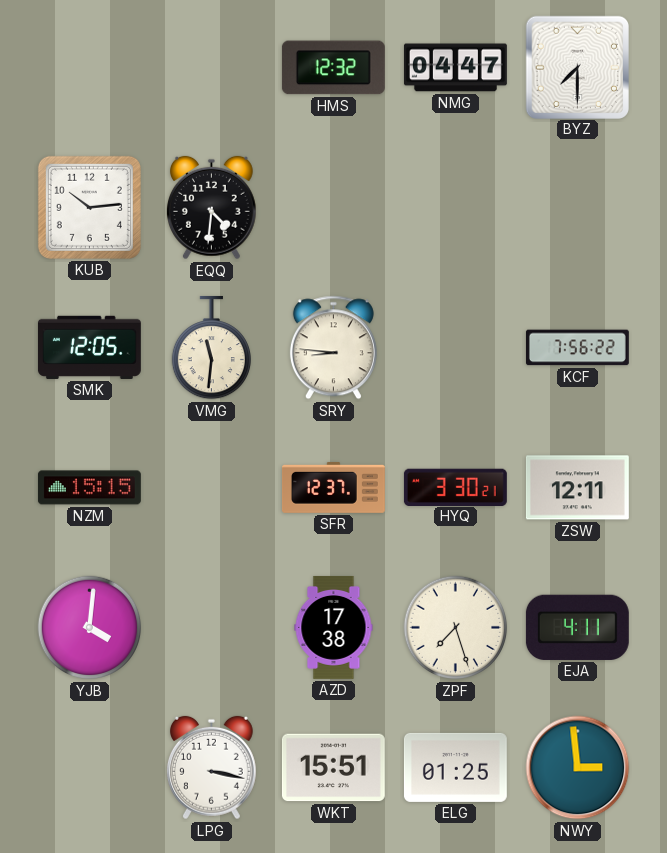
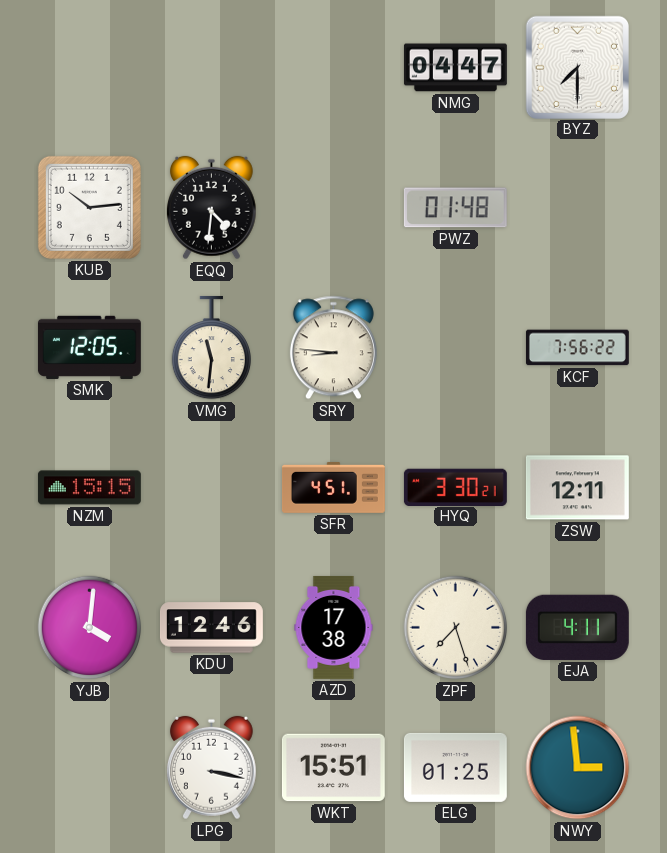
HMS: 12:32 -> none (333, 68)
PWZ: none -> 01:48 (455, 208)
SFR: 12:37 -> 4:51 (333, 487)
KDU: none -> 12:46 (211, 628)
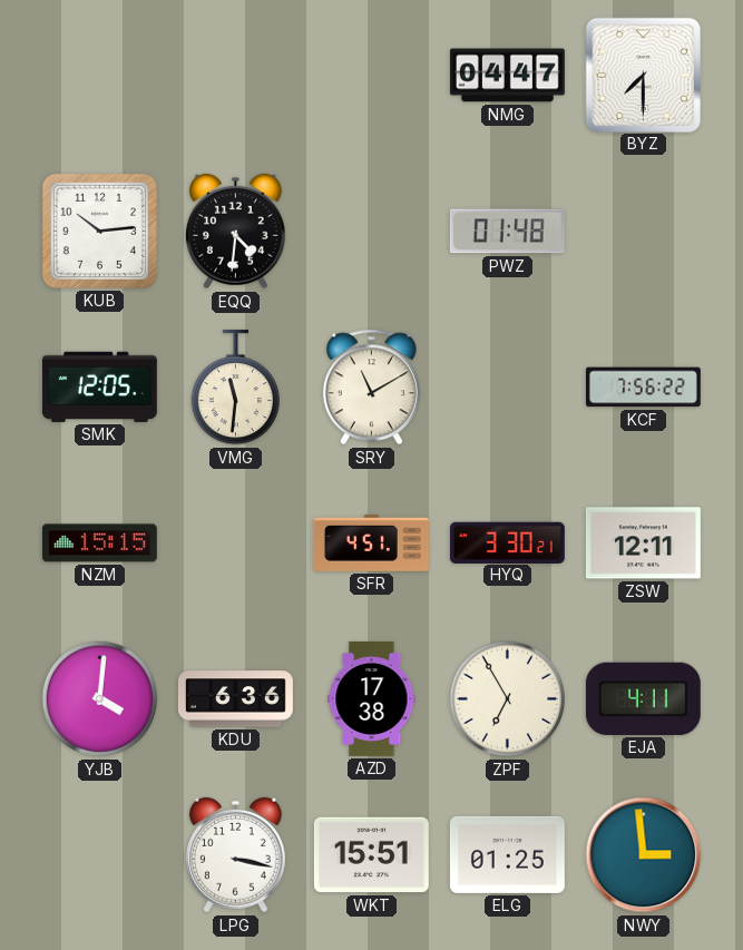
SRY: 8:46 -> 11:10 (371, 388)
KDU: 12:46 -> 6:36 (235, 699)
ZPF: 7:27 -> 6:55 (508, 699)
